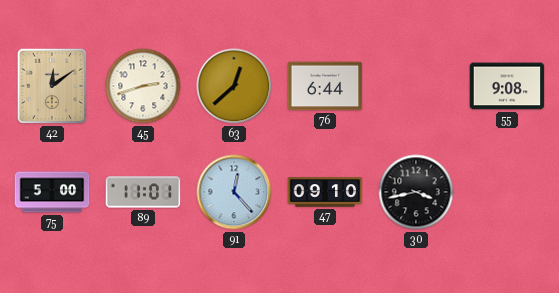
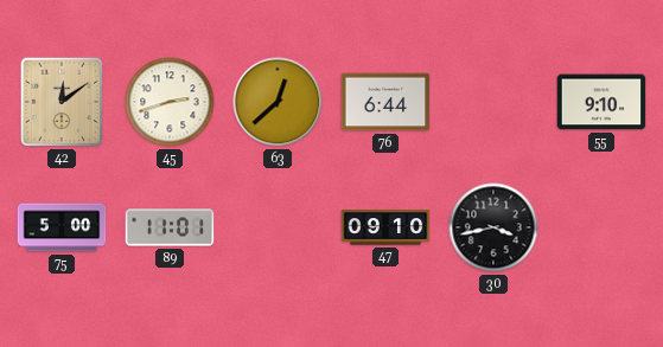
55: 9:08 -> 9:10 (601, 102)
91: 12:23 -> none (234, 192)
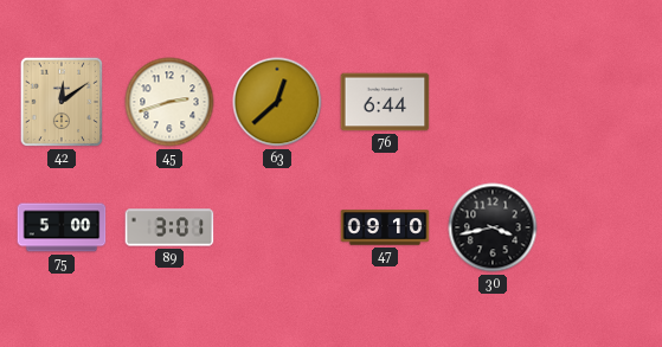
55: 9:10 -> none (601, 102)
89: 11:01 -> 3:01 (169, 227)
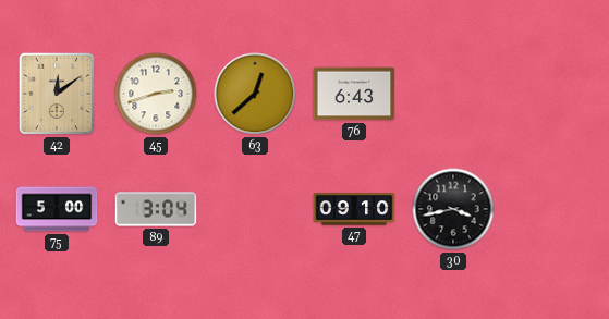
76: 6:44 -> 6:43 (354, 94)
89: 3:01 -> 3:04 (156, 209)
